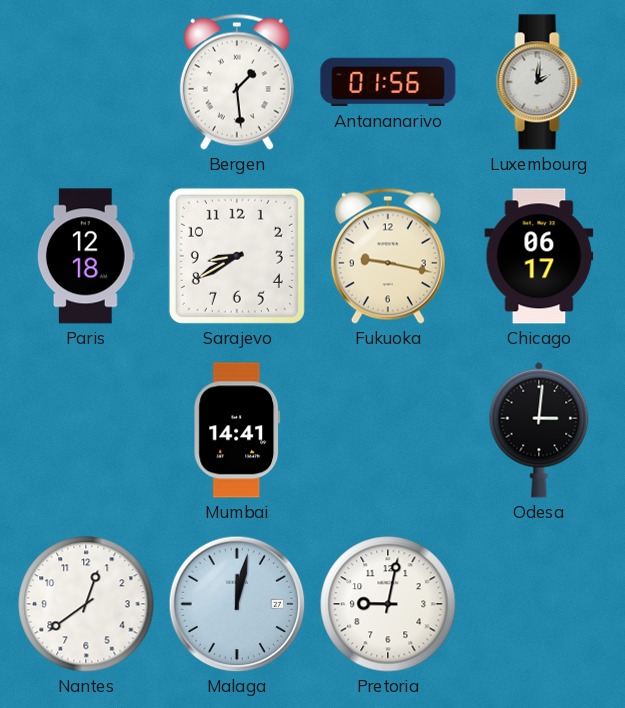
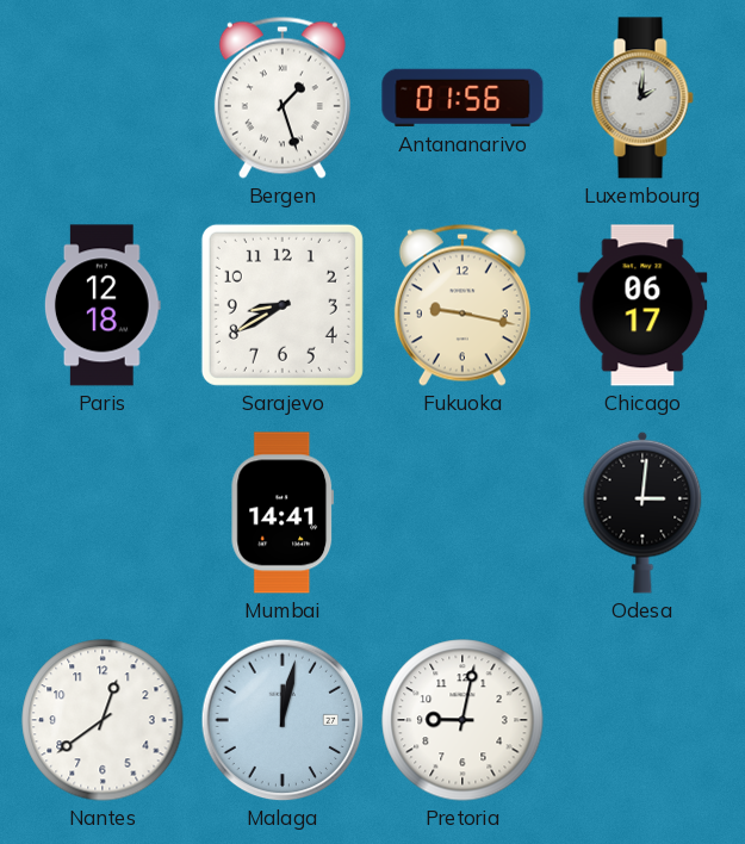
Bergen: 1:29 -> 1:27 (283, 98)
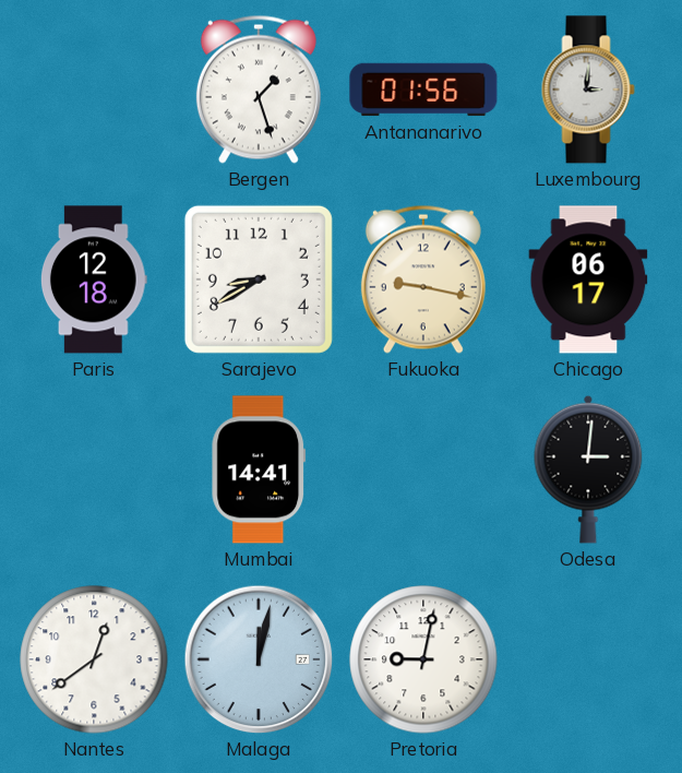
Luxembourg: 2:01 -> 3:01 (588, 90)
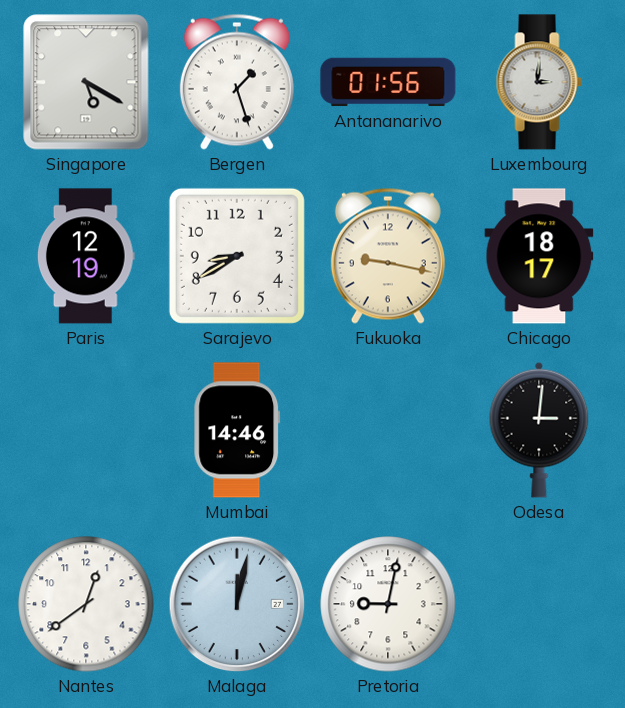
Singapore: none -> 5:20 (86, 82)
Paris: 12:18 -> 12:19 (86, 256)
Chicago: 06:17 -> 18:17 (539, 256)
Mumbai: 14:41 -> 14:46 (237, 430)
